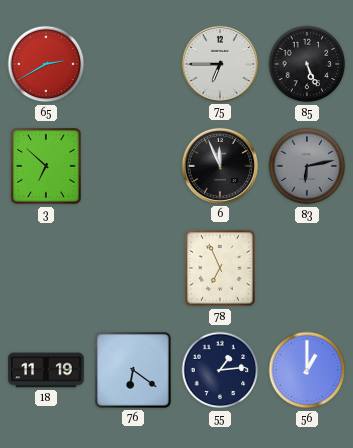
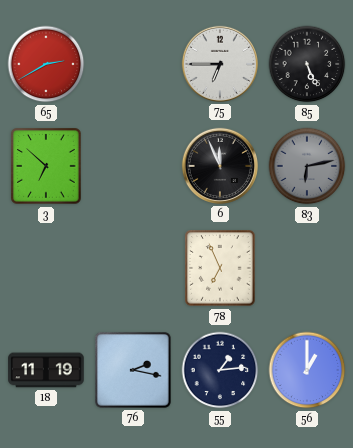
76: 6:21 -> 2:17 (133, 370)
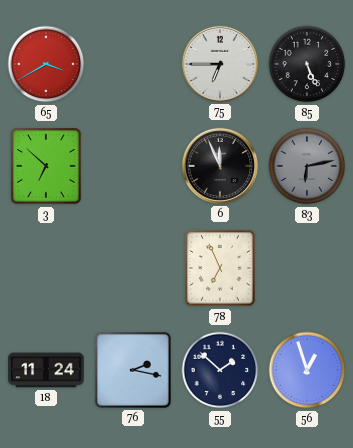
65: 2:40 -> 3:40 (46, 64)
18: 11:19 -> 11:24 (46, 370)
55: 1:14 -> 1:52 (220, 370)
56: 1:00 -> 12:57 (307, 370)
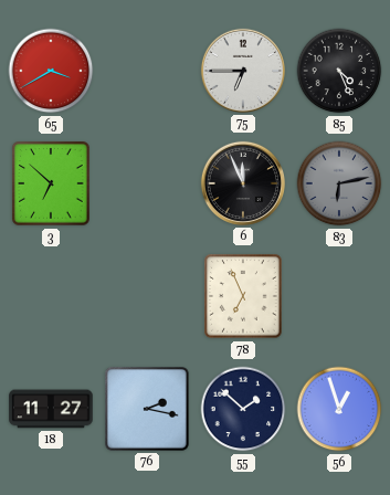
85: 5:26 -> 4:26 (339, 71)
18: 11:24 -> 11:27 (51, 409)
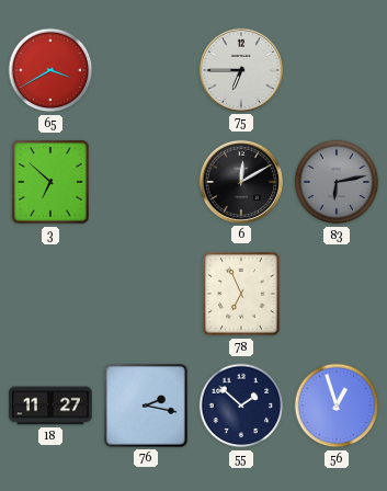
85: 4:26 -> none (339, 71)
6: 11:56 -> 12:10 (241, 182)
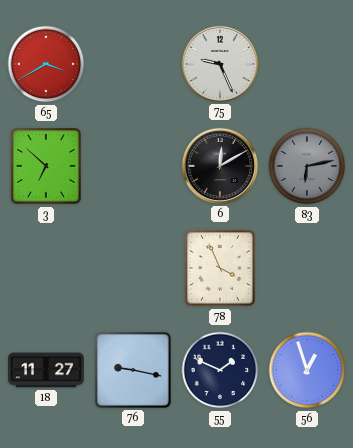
75: 6:45 -> 9:26 (220, 64)
78: 6:56 -> 3:56 (220, 268)
76: 2:17 -> 9:17 (133, 370)
55: 1:52 -> 1:49 (220, 370)
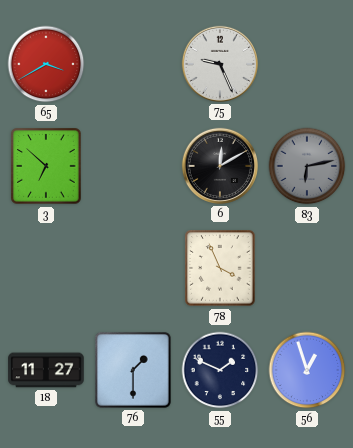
76: 9:17 -> 1:30 (133, 370)
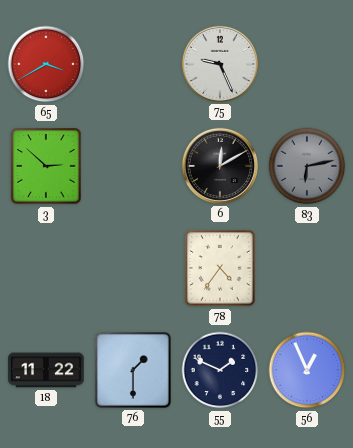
3: 6:52 -> 2:52 (46, 166)
78: 3:56 -> 4:36 (220, 268)
18: 11:27 -> 11:22 (46, 370)
56: 12:57 -> 12:56 (307, 370)
